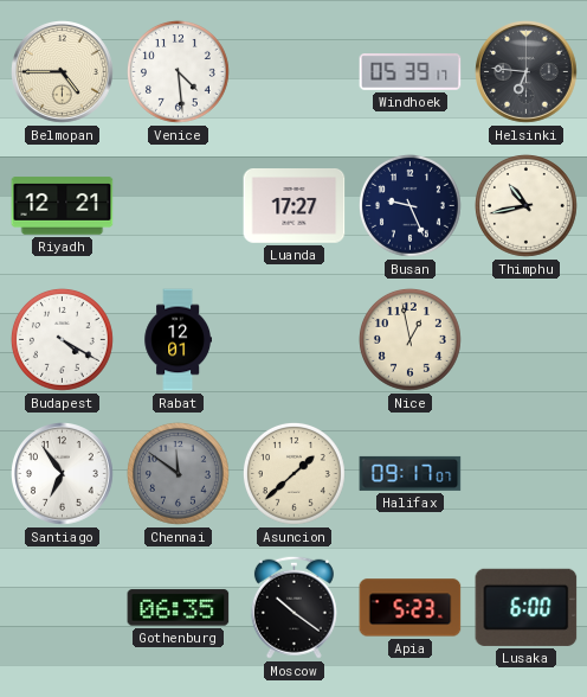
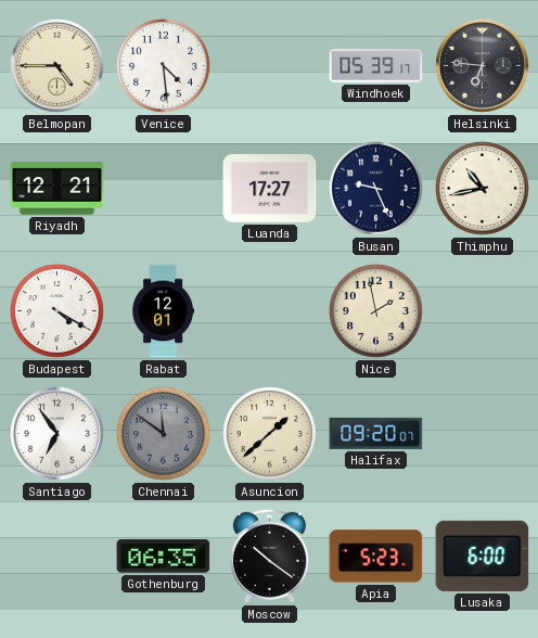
Nice: 12:58 -> 1:58 (375, 310)
Halifax: 09:17 -> 09:20 (376, 433)
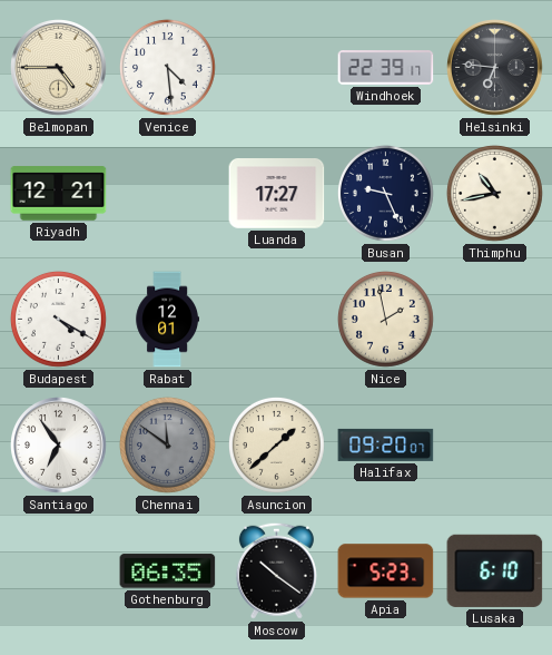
Windhoek: 05:39 -> 22:39 (386, 68)
Lusaka: 6:00 -> 6:10 (495, 570)
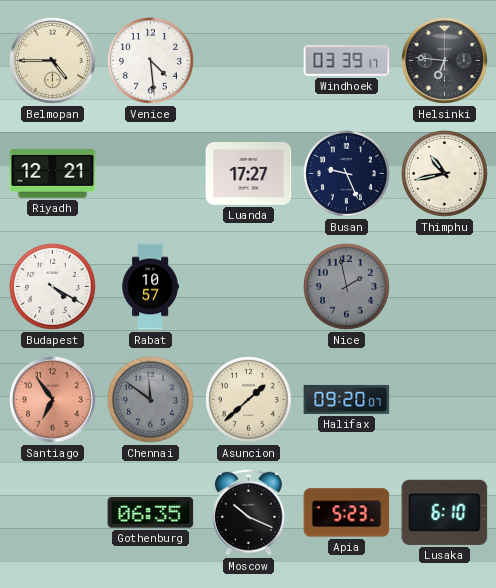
Windhoek: 22:39 -> 03:39 (347, 61)
Rabat: 12:01 -> 10:57 (150, 287)
Nice dial: cream -> grey (346, 286)
Santiago dial: white -> salmon (53, 400)
Moscow: 10:21 -> 10:19 (248, 512)
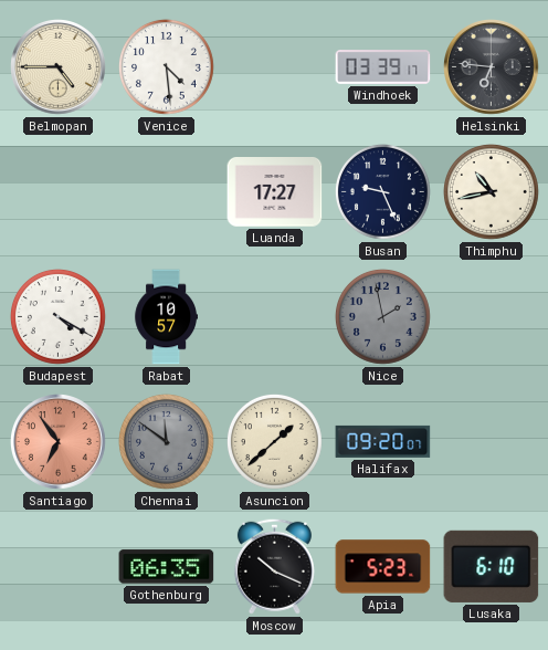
Riyadh: 12:21 -> none (53, 174)
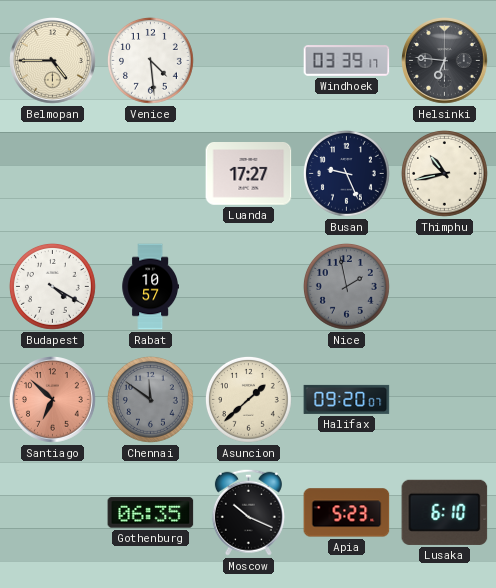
Santiago: 6:54 -> 6:52 (53, 400)
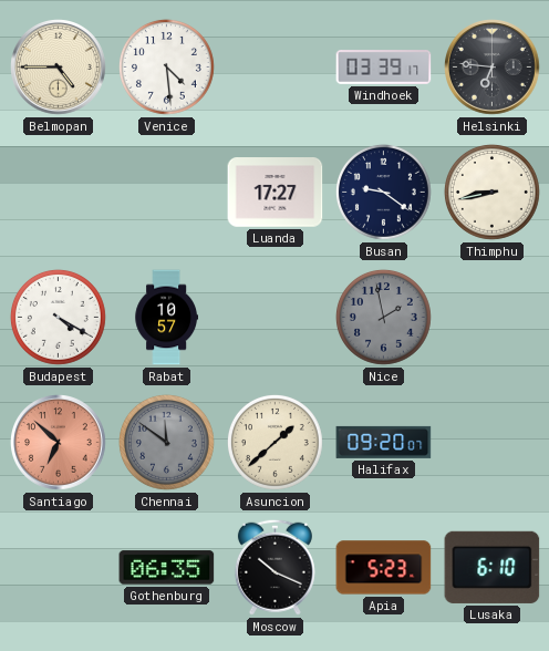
Busan: 9:26 -> 9:21 (383, 192)
Thimphu: 10:43 -> 8:43 (491, 192)
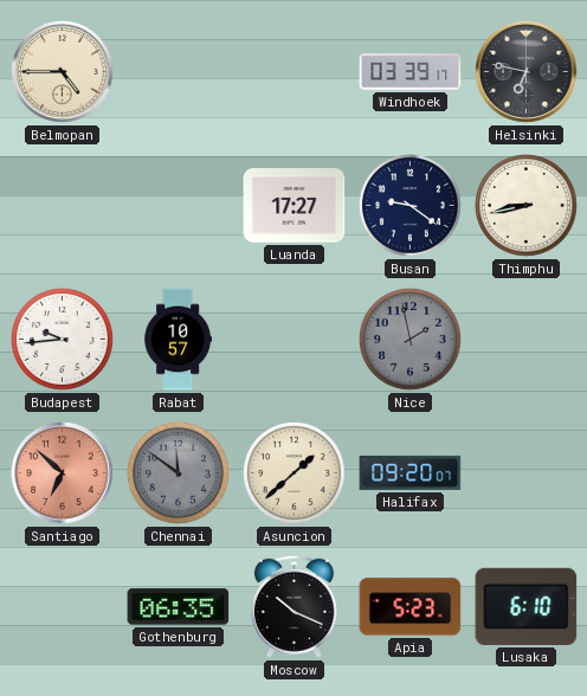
Venice: 4:29 -> none (166, 66)
Helsinki: 6:46 -> 6:47 (527, 72)
Budapest: 4:20 -> 9:44 (62, 339)
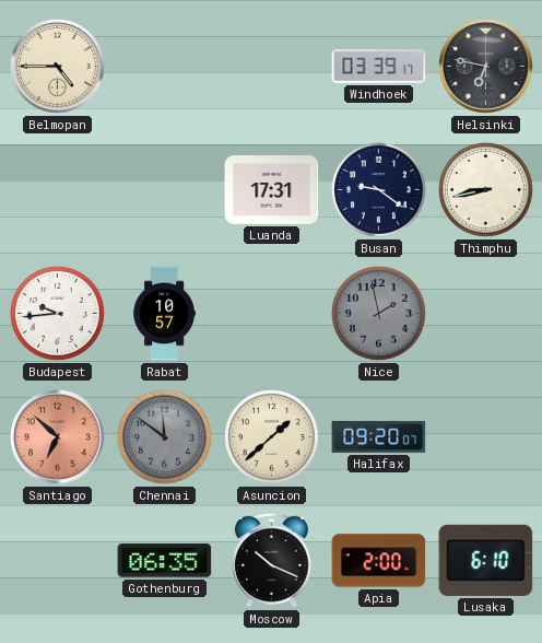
Luanda: 17:27 -> 17:31 (272, 190)
Apia: 5:23 -> 2:00 (379, 561)
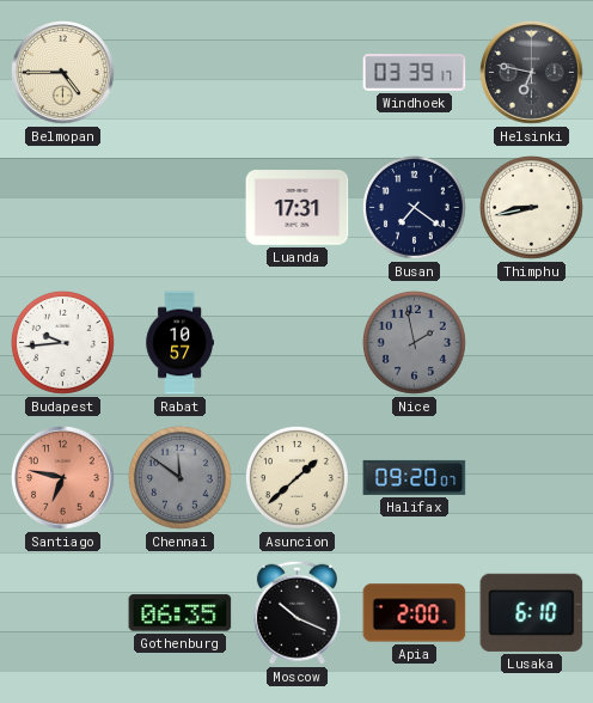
Busan: 9:21 -> 7:21 (414, 207)
Santiago: 6:52 -> 6:47 (63, 478)
